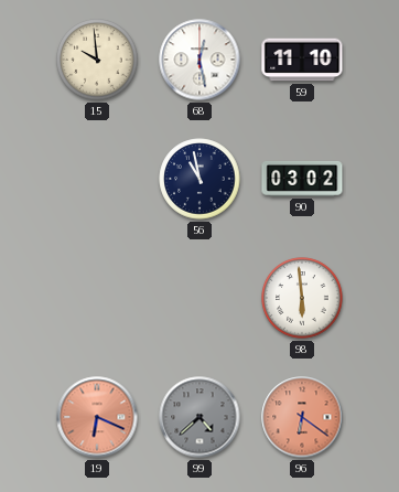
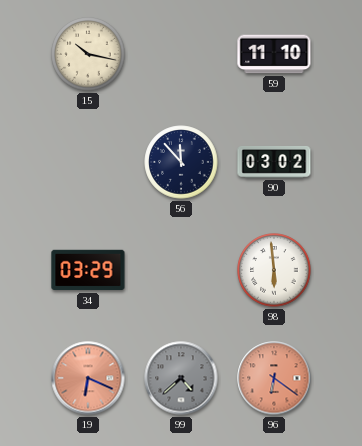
15: 9:59 -> 10:17 (88, 54)
68: 12:28 -> none (199, 60)
56: 10:58 -> 11:53 (181, 162)
34: none -> 03:29 (88, 270)
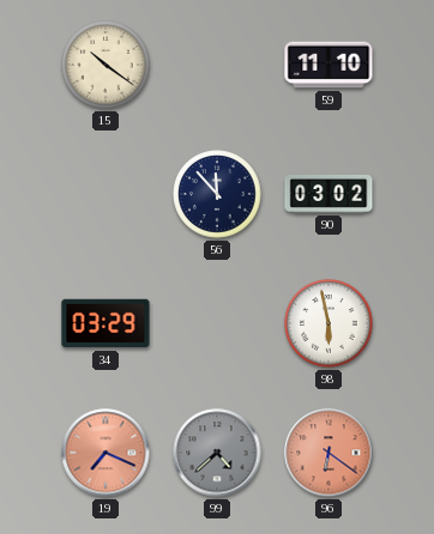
15: 10:17 -> 10:21 (106, 65)
98: 5:59 -> 5:58 (328, 323)
19: 6:19 -> 7:19 (106, 453)
